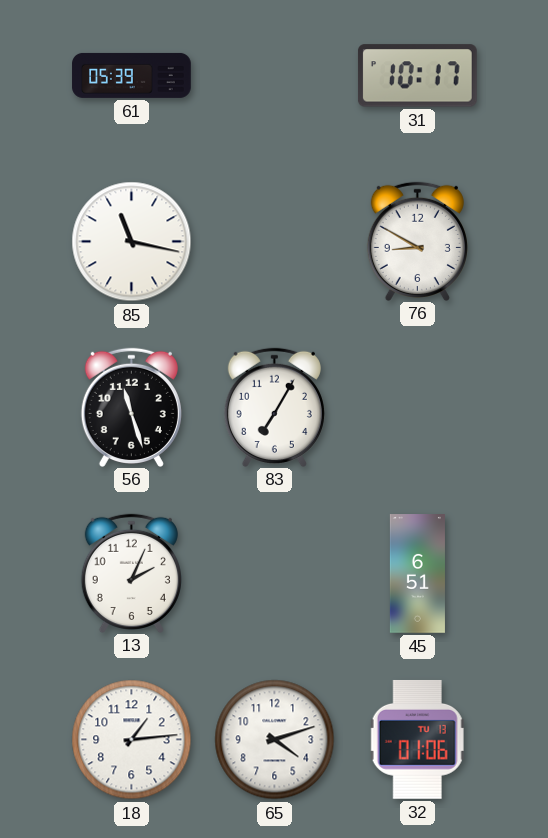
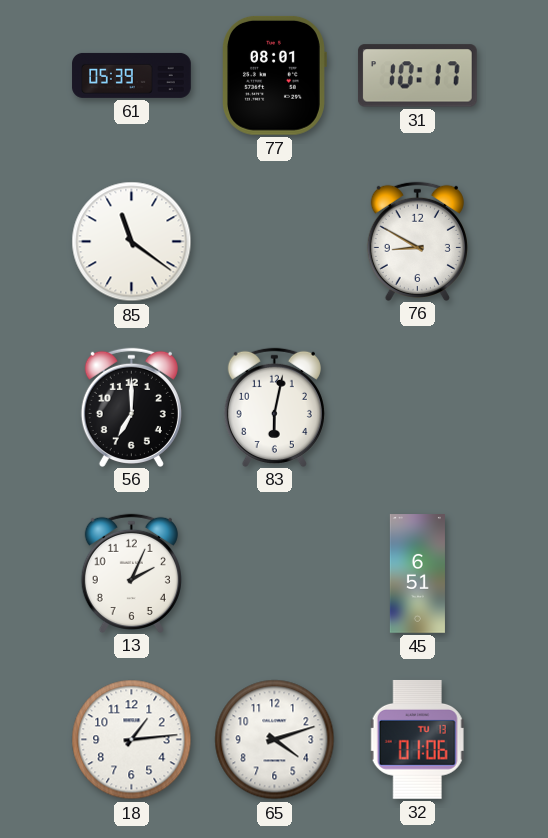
77: none -> 08:01 (275, 75)
85: 11:17 -> 11:21 (132, 242)
56: 11:27 -> 7:00 (131, 407)
83: 7:05 -> 6:02 (274, 407)
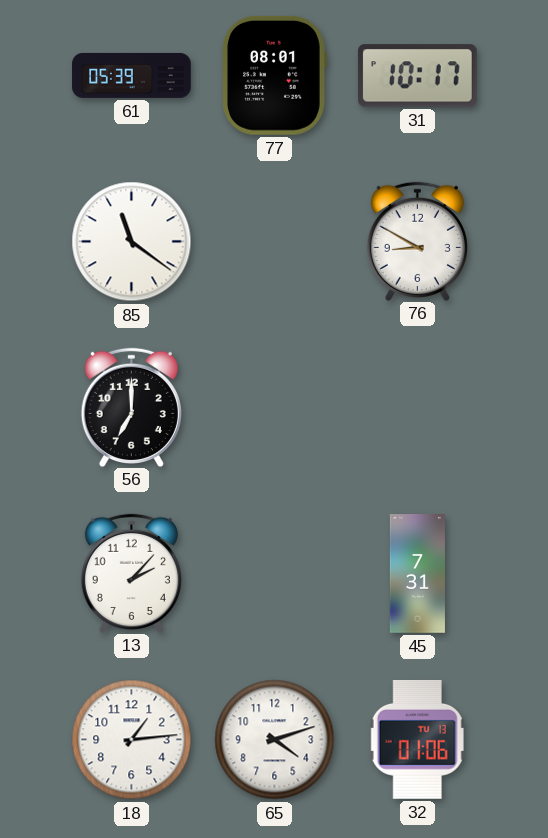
83: 6:02 -> none (274, 407)
13: 2:04 -> 2:07 (131, 573)
45: 6:51 -> 7:31 (417, 574)
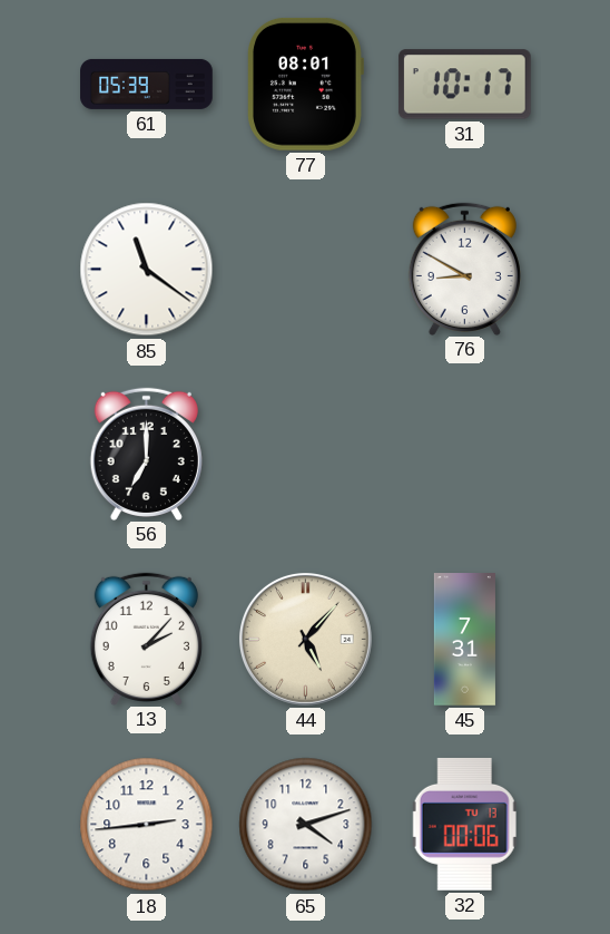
44: none -> 5:07 (305, 639)
18: 1:14 -> 2:44 (147, 825)
32: 01:06 -> 00:06 (464, 824)
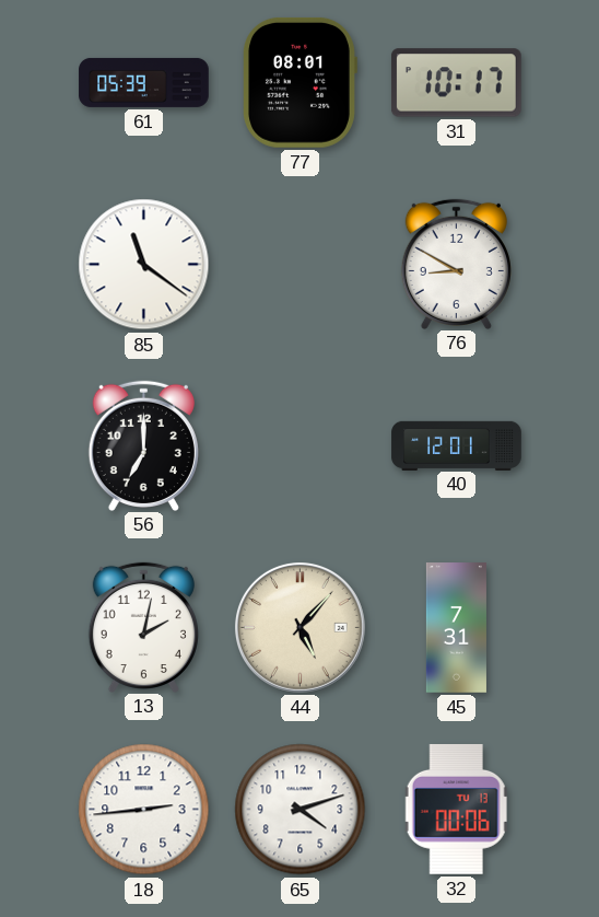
40: none -> 12:01 (457, 445)
13: 2:07 -> 2:02 (143, 627)
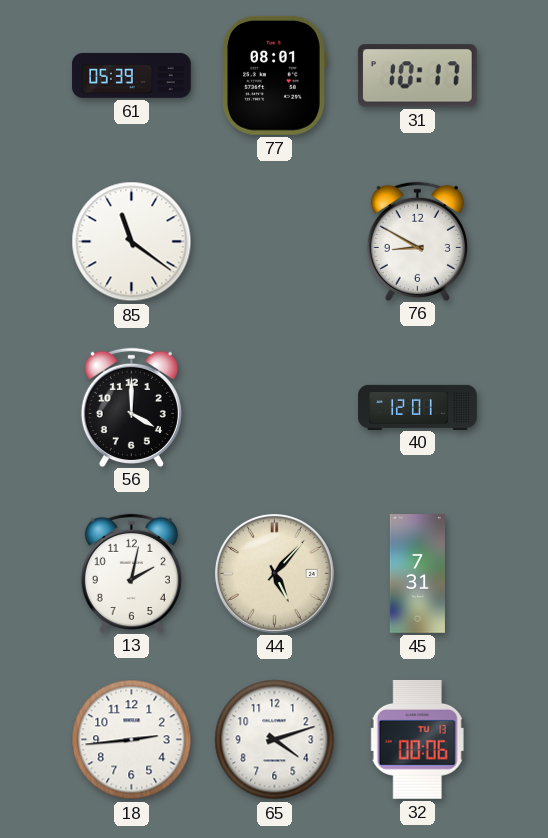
56: 7:00 -> 4:00 (131, 407)
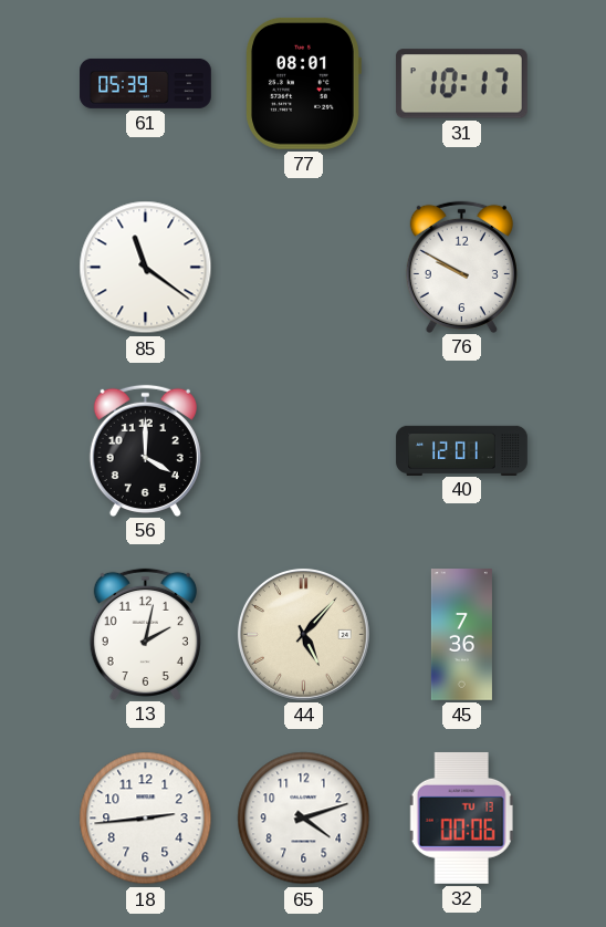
76: 8:50 -> 9:50 (461, 267)
45: 7:31 -> 7:36 (461, 635)
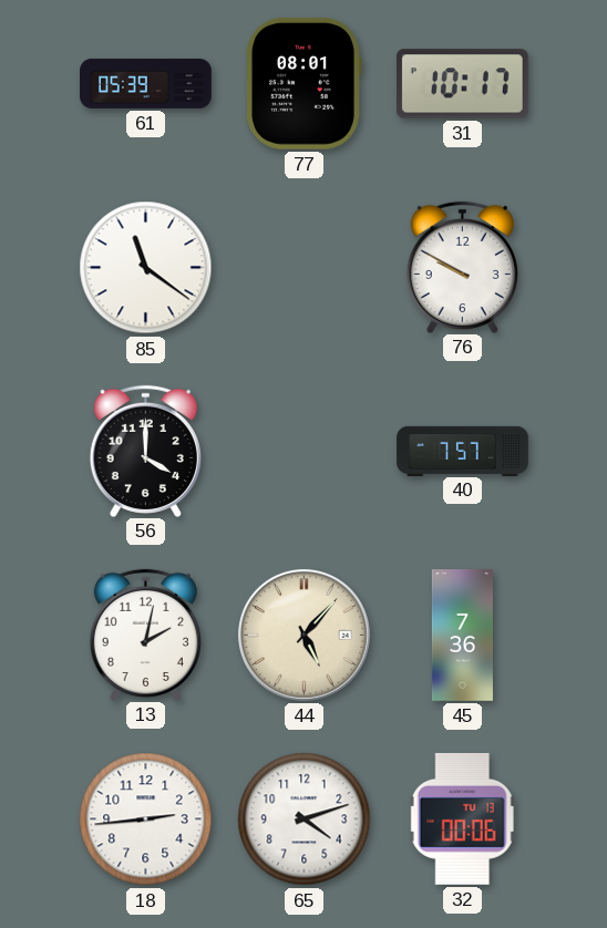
40: 12:01 -> 7:57 (463, 451)
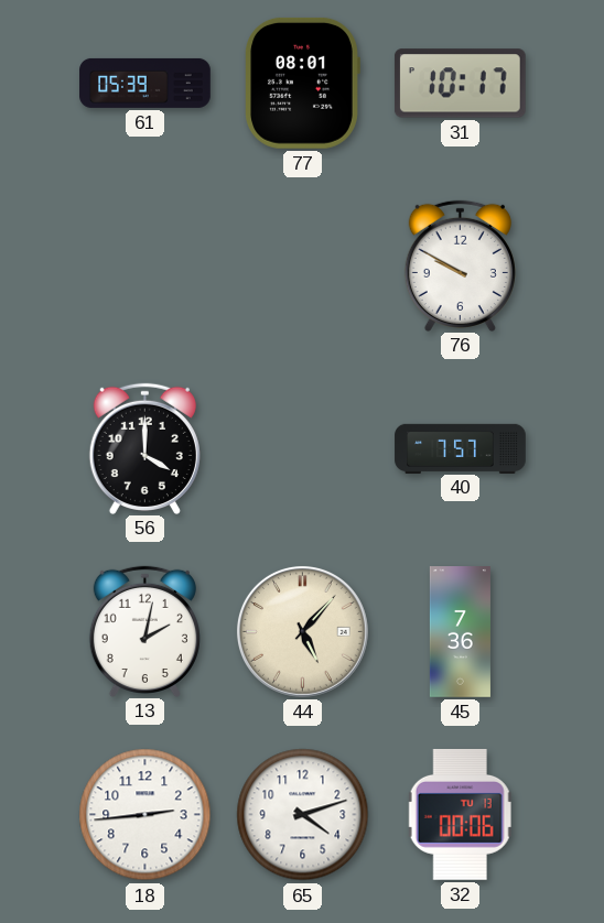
85: 11:21 -> none (146, 268)
